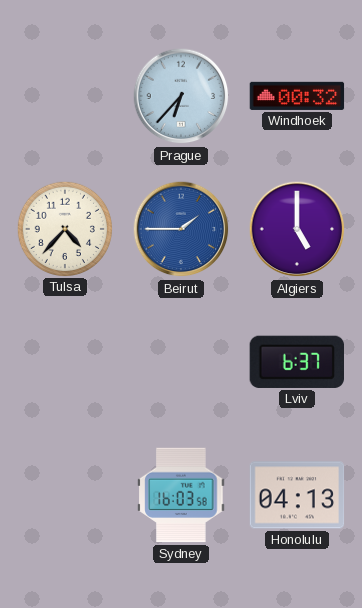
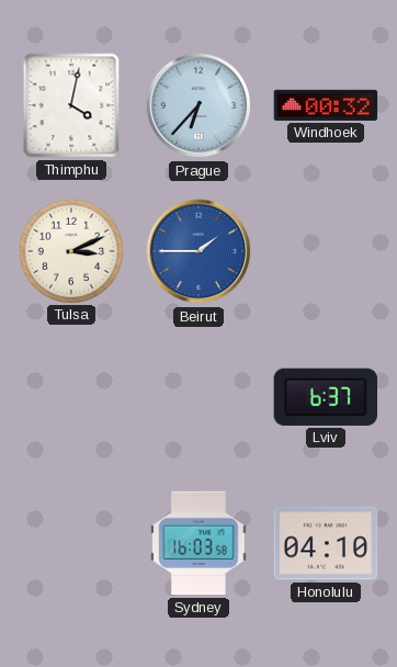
Thimphu: none -> 4:02 (71, 105)
Tulsa: 4:37 -> 3:11 (70, 250)
Algiers: 5:00 -> none (297, 229)
Honolulu: 04:13 -> 04:10 (326, 543)
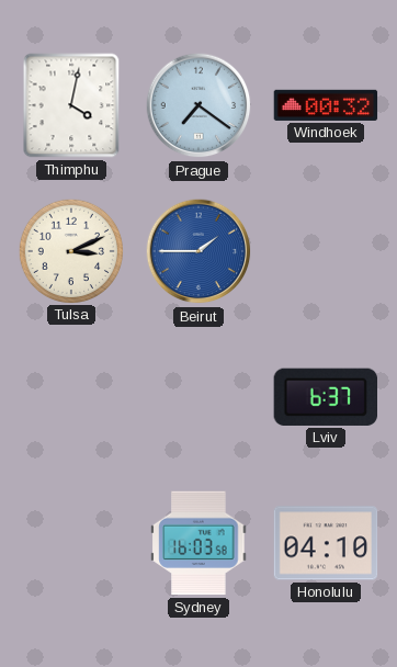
Prague: 6:37 -> 7:21 (198, 105)
